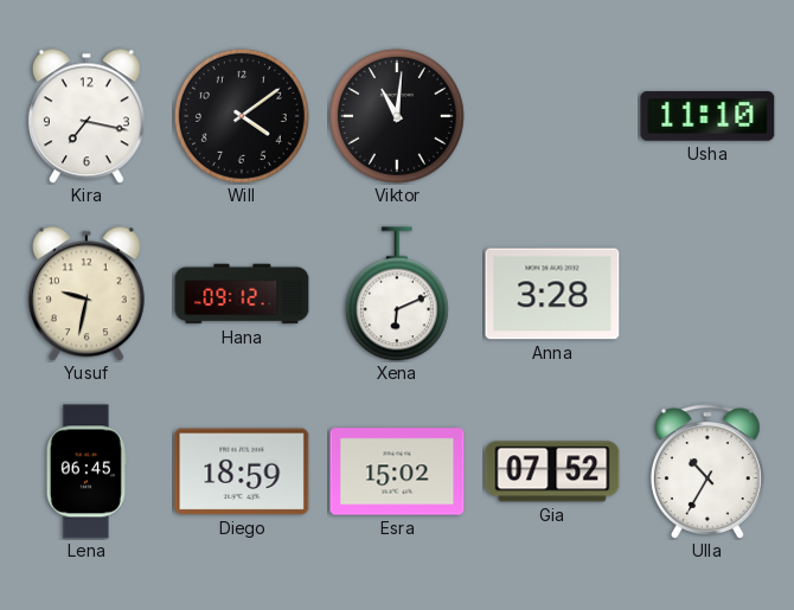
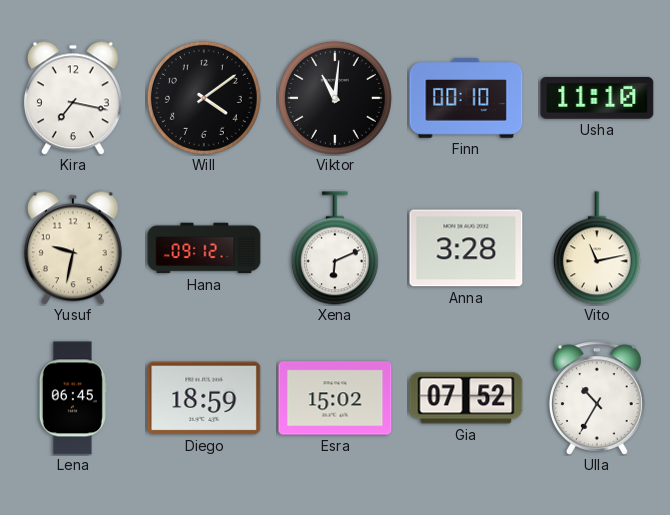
Finn: none -> 00:10 (466, 98)
Vito: none -> 11:13 (597, 248)
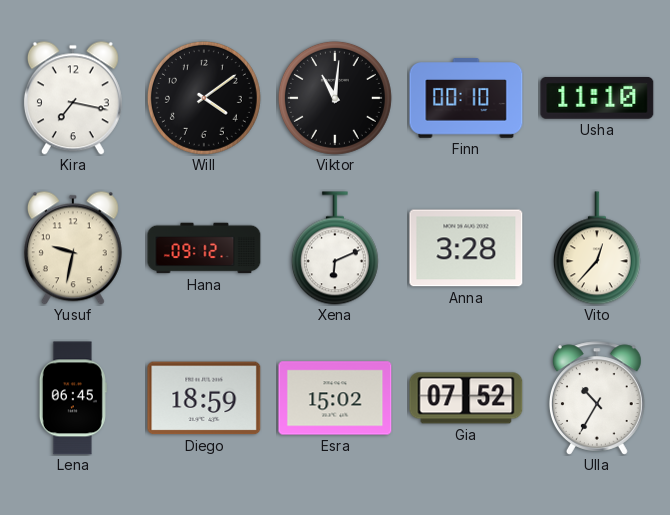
Vito: 11:13 -> 12:37 (597, 248)
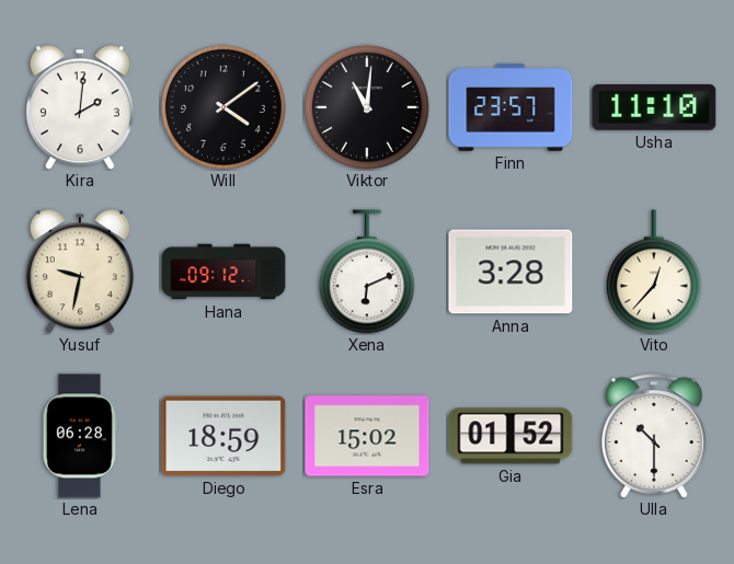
Kira: 7:17 -> 2:01 (80, 107)
Finn: 00:10 -> 23:57 (511, 107)
Lena: 06:45 -> 06:28 (80, 436)
Gia: 07:52 -> 01:52 (511, 436)
Ulla: 10:35 -> 10:30 (654, 436)
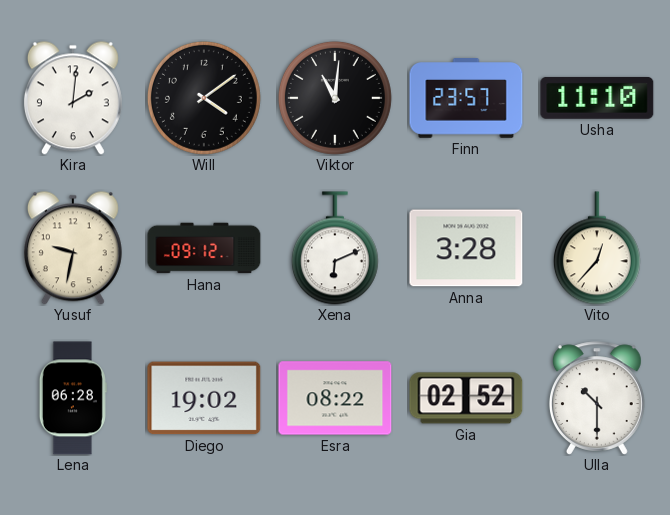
Diego: 18:59 -> 19:02 (204, 398)
Esra: 15:02 -> 08:22 (335, 398)
Gia: 01:52 -> 02:52 (466, 398)
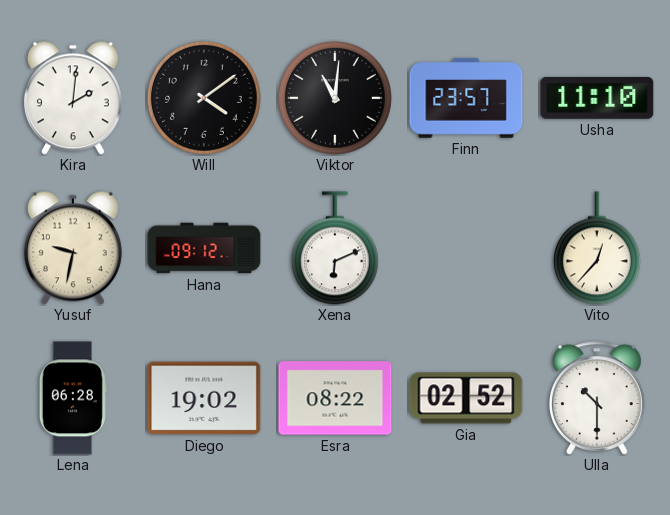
Anna: 3:28 -> none (466, 248)
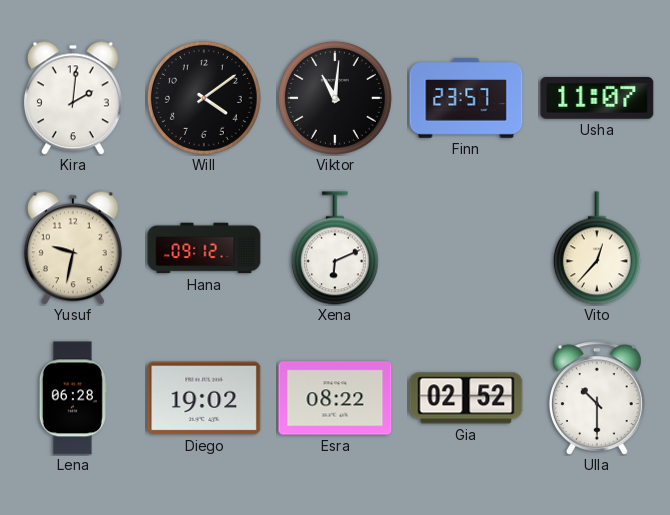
Usha: 11:10 -> 11:07 (597, 98)
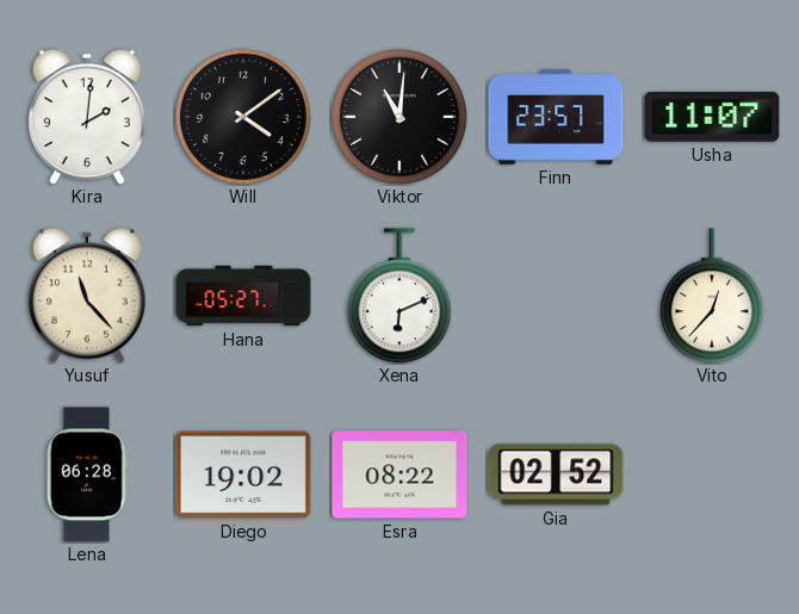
Yusuf: 9:32 -> 11:23 (87, 296)
Hana: 09:12 -> 05:27 (243, 296)
Ulla: 10:30 -> none (597, 398)
